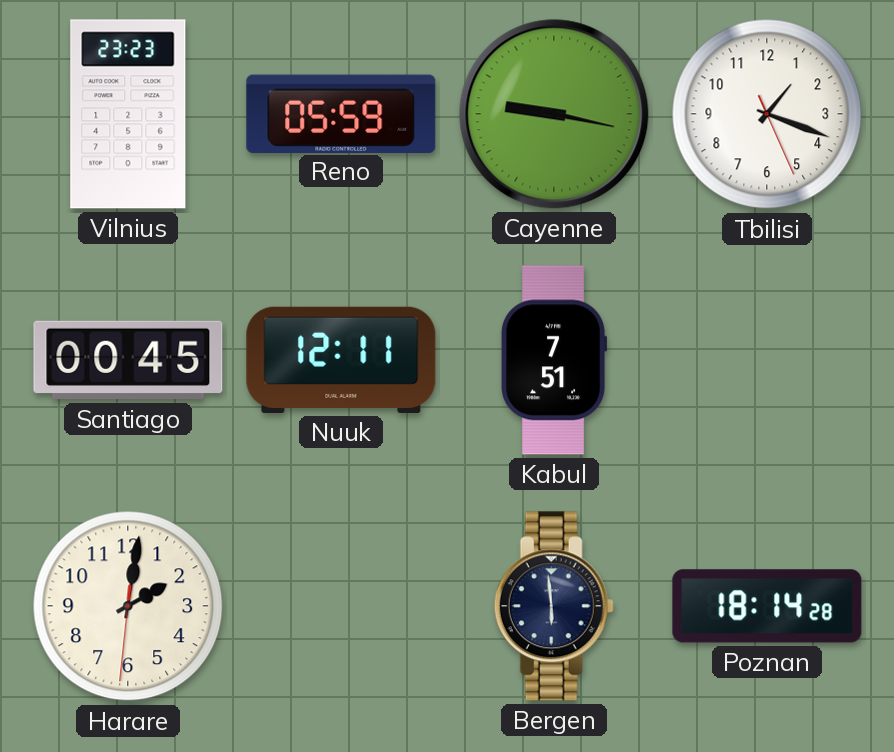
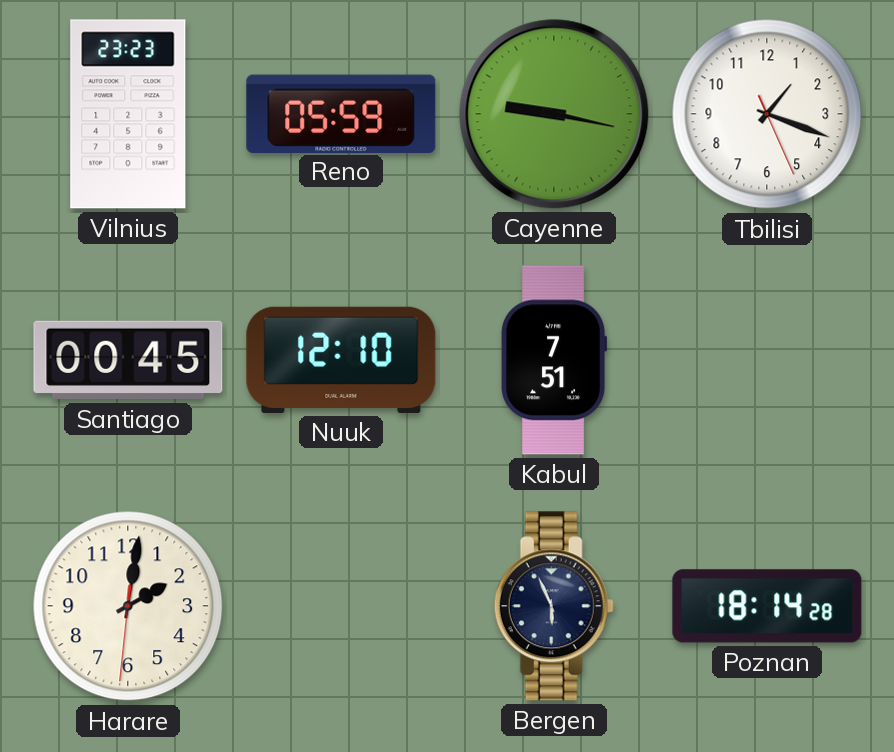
Nuuk: 12:11 -> 12:10 (341, 360)
Bergen: 5:59 -> 5:56 (554, 606)
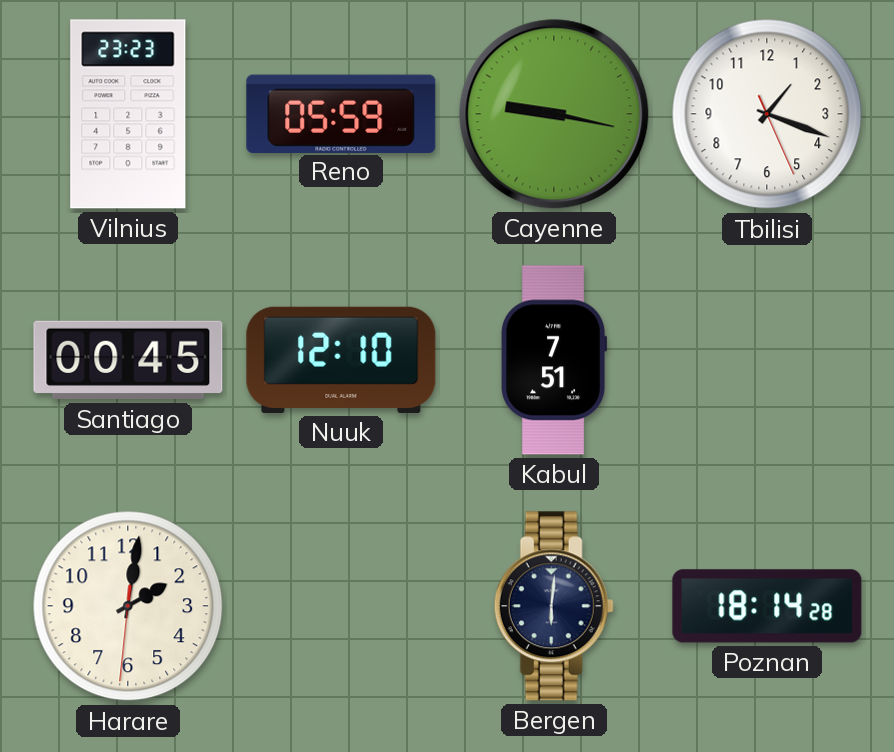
Bergen: 5:56 -> 6:01 (554, 606)
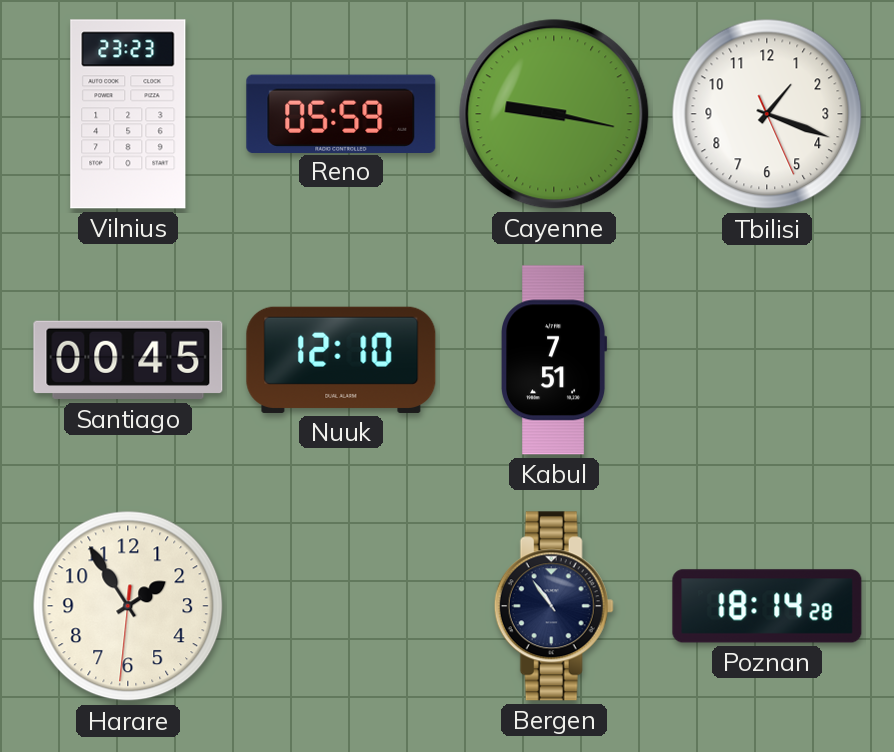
Harare: 2:01 -> 1:54 (128, 606)
Bergen: 6:01 -> 10:54 (554, 606)
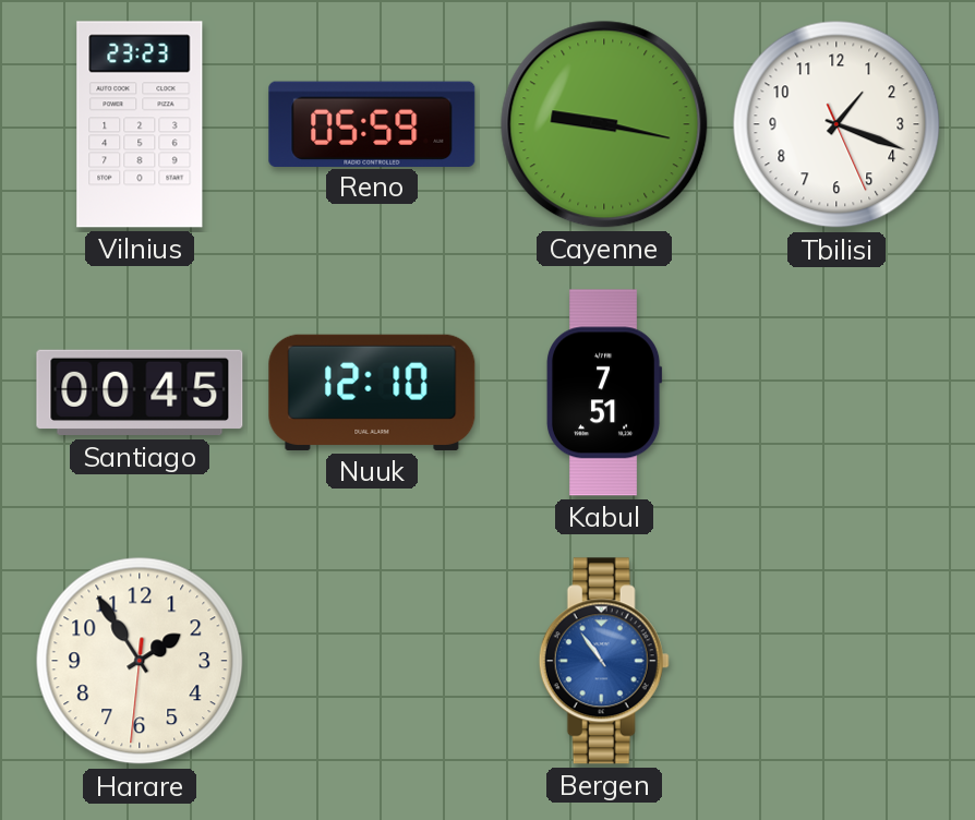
Bergen dial: navy -> blue (604, 661)
Poznan: 18:14 -> none (767, 606)
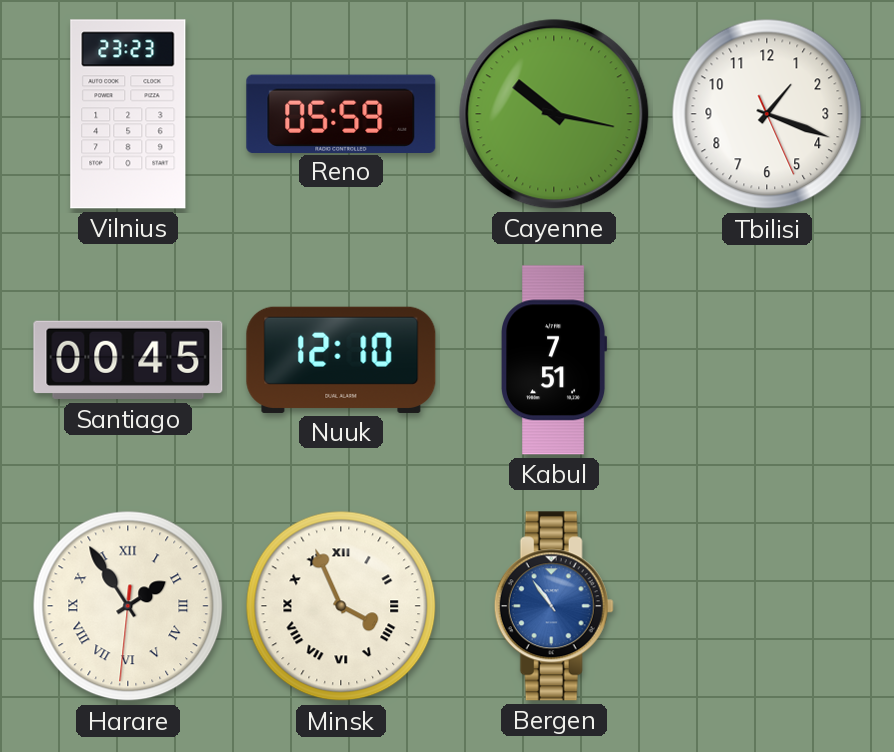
Cayenne: 9:17 -> 10:17 (554, 114)
Harare numerals: Arabic -> Roman (128, 606)
Minsk: none -> 3:56 (341, 606)
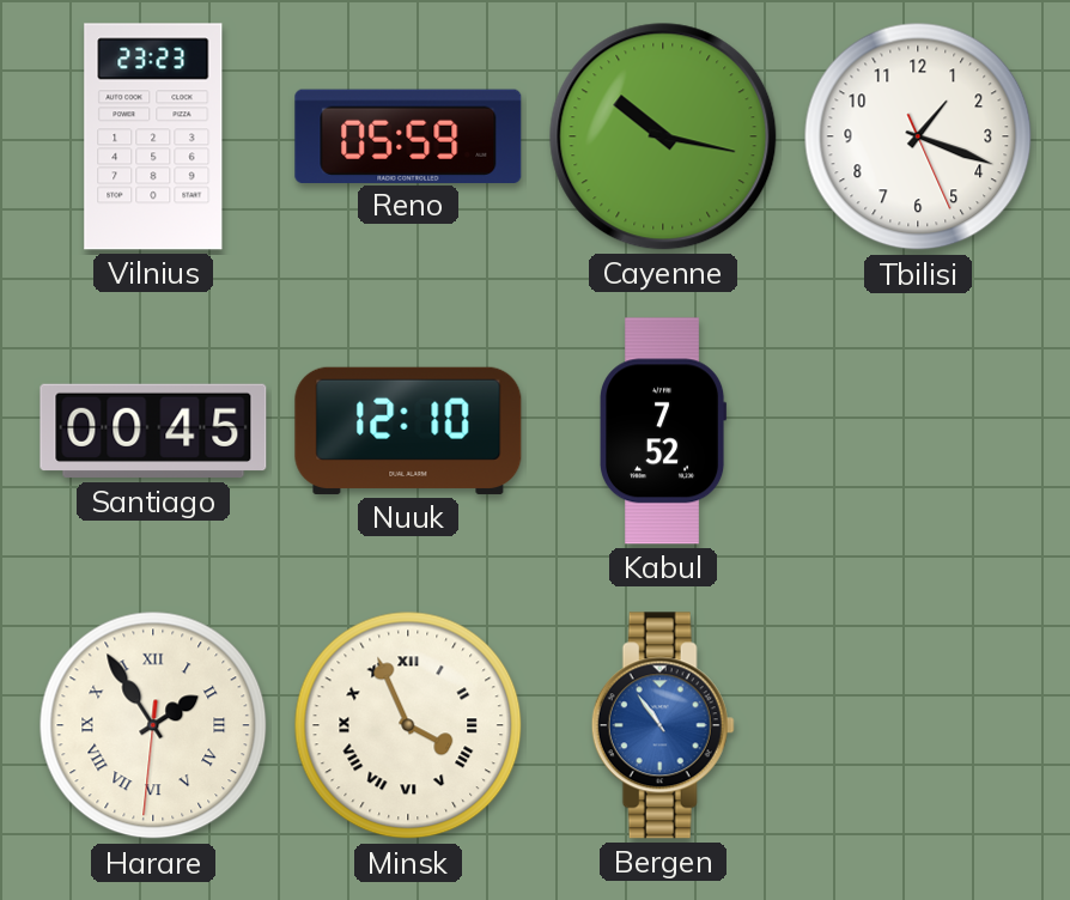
Kabul: 7:51 -> 7:52 (664, 431)
